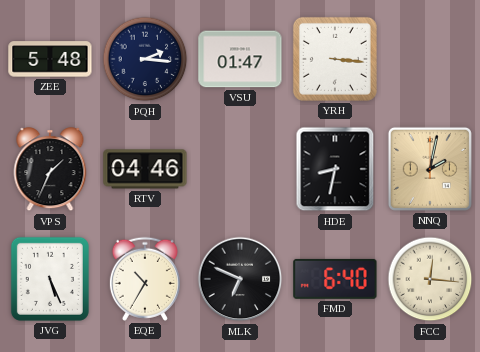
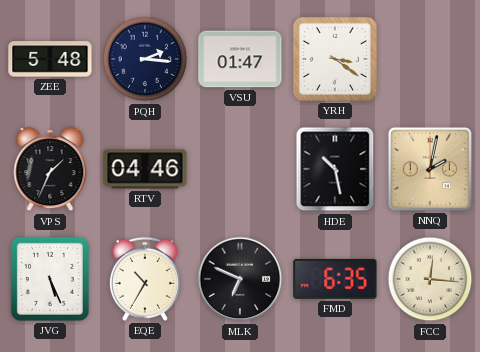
YRH: 3:16 -> 3:21 (335, 59)
HDE: 8:32 -> 10:28 (335, 169)
FMD: 6:40 -> 6:35 (335, 279)
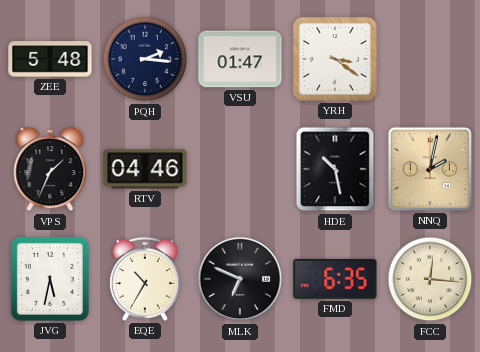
JVG: 5:26 -> 5:32 (50, 279)
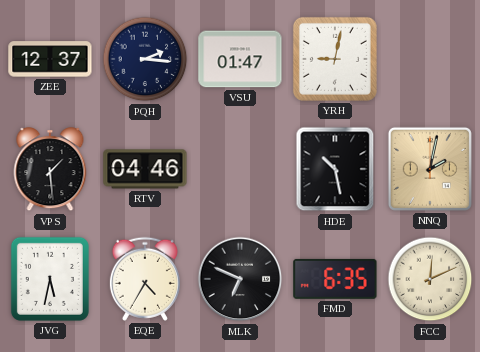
ZEE: 5:48 -> 12:37 (50, 59)
YRH: 3:21 -> 9:02 (335, 59)
VPS: 1:34 -> 1:29 (50, 170)
EQE: 10:35 -> 4:35 (145, 279)
FCC: 12:16 -> 12:11 (430, 279)
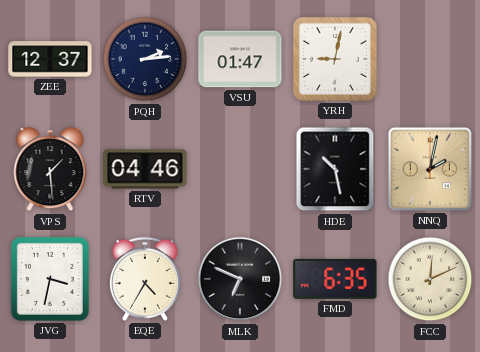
PQH: 2:16 -> 2:14 (145, 59)
JVG: 5:32 -> 3:32 (50, 279)
